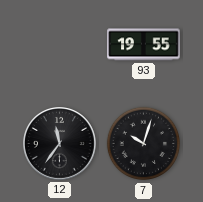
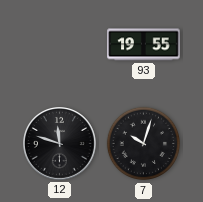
12: 11:36 -> 11:48 (60, 144)
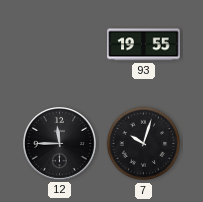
12: 11:48 -> 11:45 (60, 144)
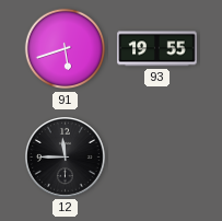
91: none -> 5:42 (66, 49)
7: 10:03 -> none (144, 144)
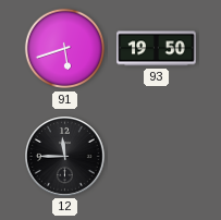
93: 19:55 -> 19:50 (157, 49)
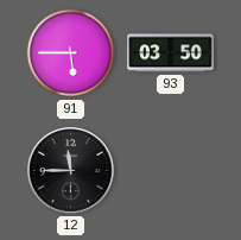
91: 5:42 -> 5:45 (71, 53)
93: 19:50 -> 03:50 (171, 53)
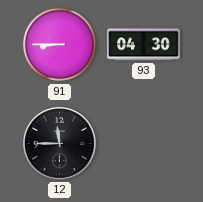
91: 5:45 -> 8:45 (60, 45)
93: 03:50 -> 04:30 (144, 45)
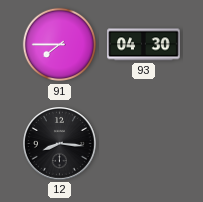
91: 8:45 -> 7:45 (60, 45)
12: 11:45 -> 8:16 (60, 144)
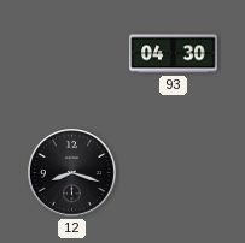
91: 7:45 -> none (60, 45)
12: 8:16 -> 8:18 (72, 173)
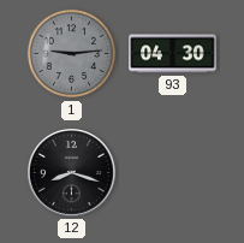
1: none -> 9:14 (72, 54)
